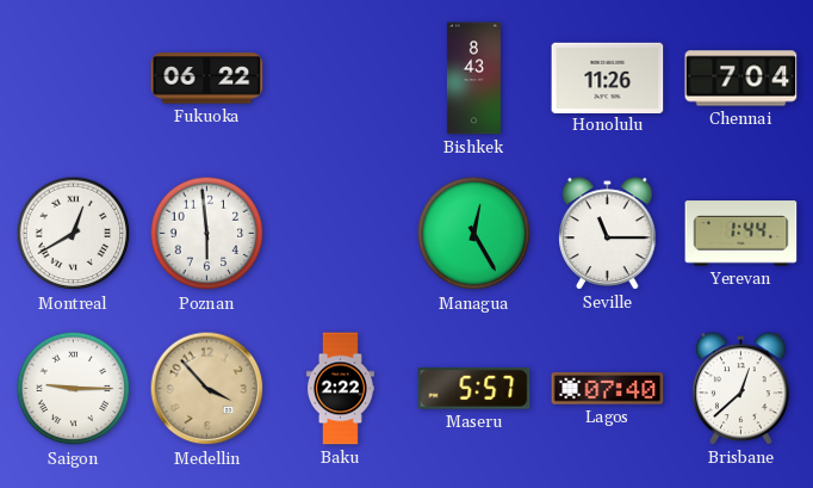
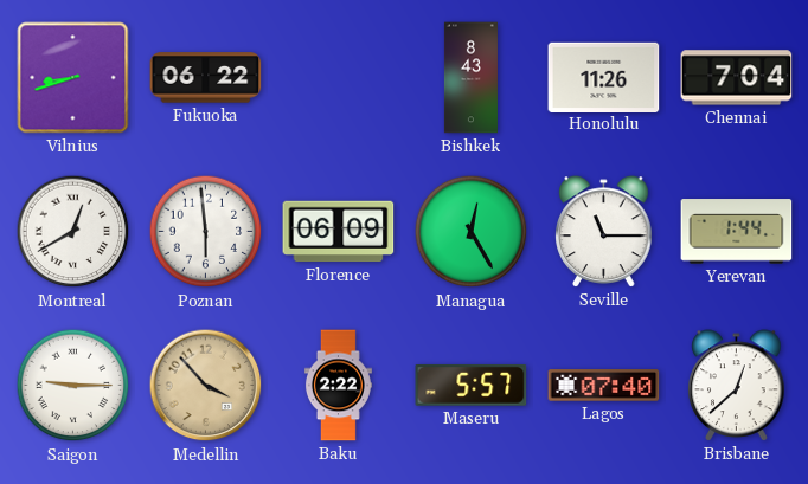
Vilnius: none -> 8:42 (73, 78)
Florence: none -> 06:09 (339, 232)
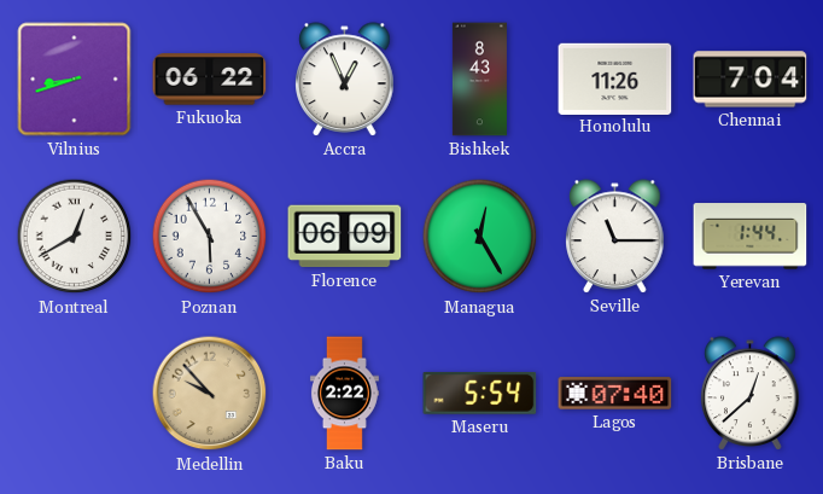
Accra: none -> 12:56 (345, 80)
Poznan: 5:59 -> 5:55 (210, 237)
Saigon: 9:15 -> none (73, 386)
Medellin: 3:53 -> 9:53 (210, 394)
Maseru: 5:57 -> 5:54 (480, 393)
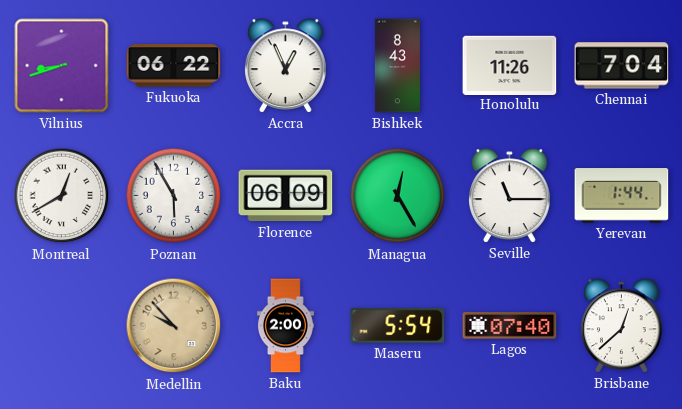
Baku: 2:22 -> 2:00 (285, 326)
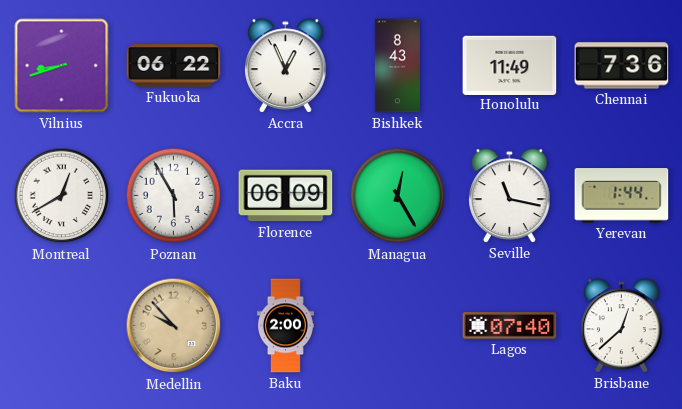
Honolulu: 11:26 -> 11:49 (510, 65)
Chennai: 7:04 -> 7:36 (622, 66)
Seville: 11:15 -> 11:17 (510, 196)
Maseru: 5:54 -> none (398, 325)
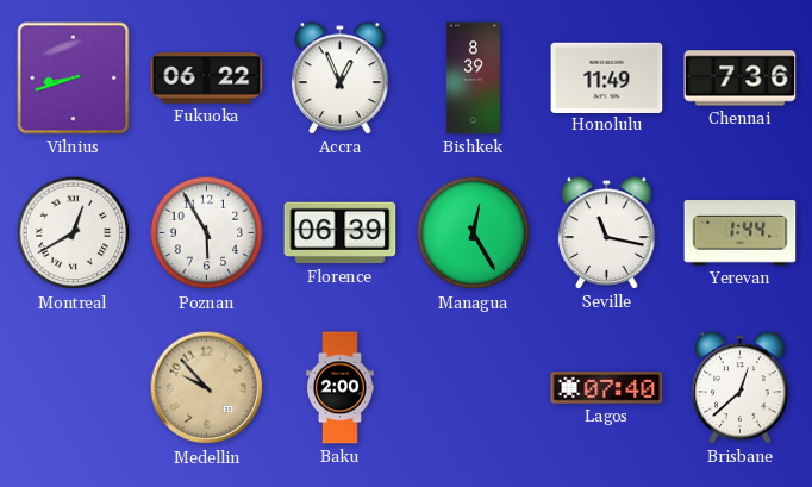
Bishkek: 8:43 -> 8:39 (473, 79)
Florence: 06:09 -> 06:39 (341, 233)
